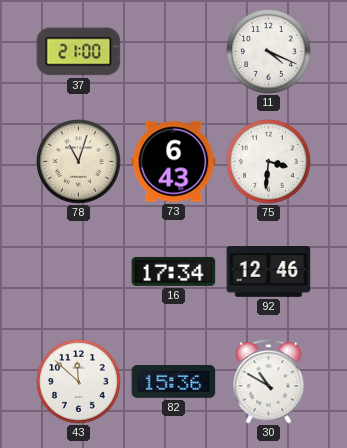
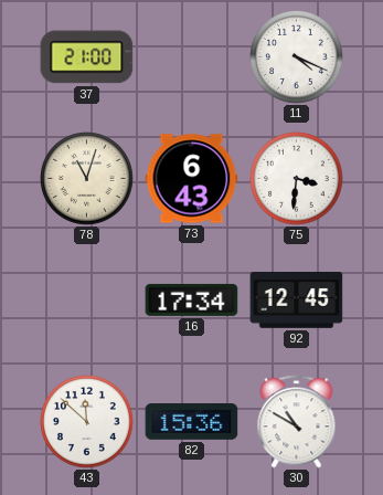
92: 12:46 -> 12:45 (297, 301)
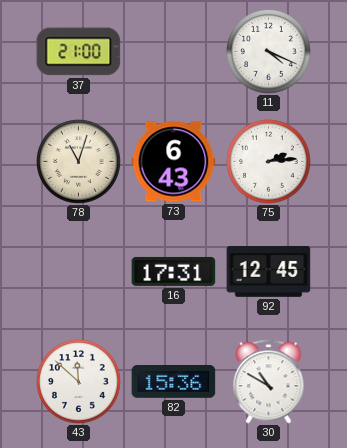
75: 3:31 -> 2:14 (269, 162)
16: 17:34 -> 17:31 (174, 271)
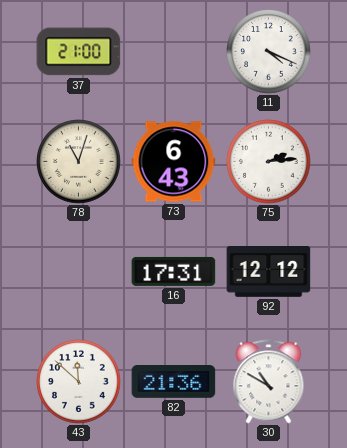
92: 12:45 -> 12:12 (269, 272)
82: 15:36 -> 21:36 (174, 382)
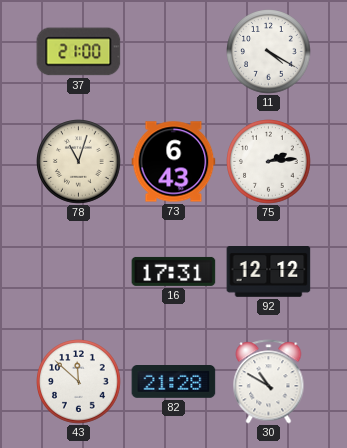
11: 4:19 -> 4:20 (269, 52)
82: 21:36 -> 21:28 (174, 382)
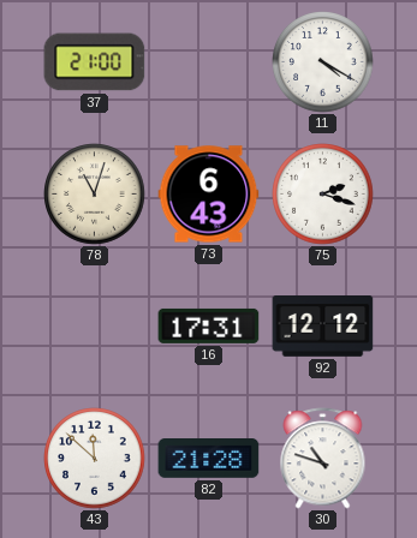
75: 2:14 -> 2:18 (323, 195)
30: 10:50 -> 10:48 (323, 459)
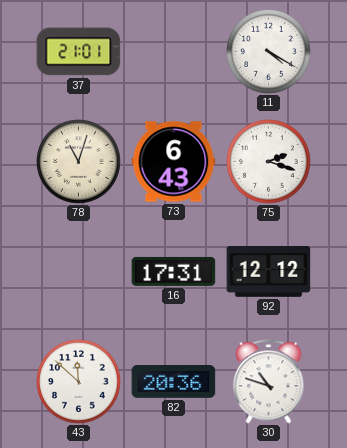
37: 21:00 -> 21:01 (79, 52)
82: 21:28 -> 20:36 (174, 382)
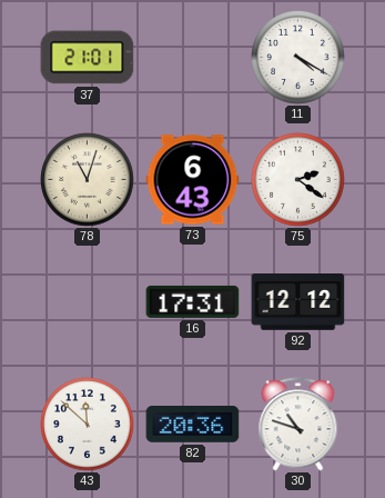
75: 2:18 -> 2:21 (298, 180)
